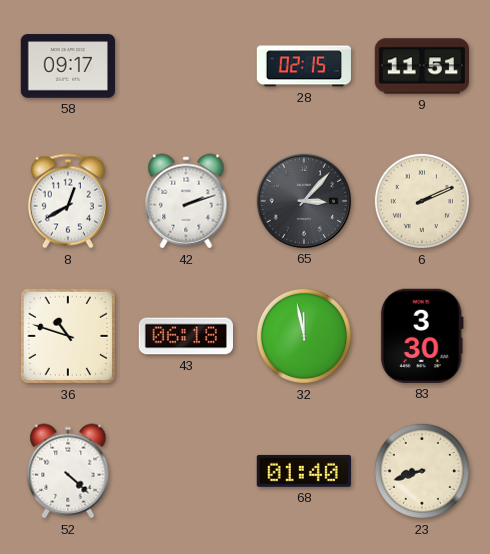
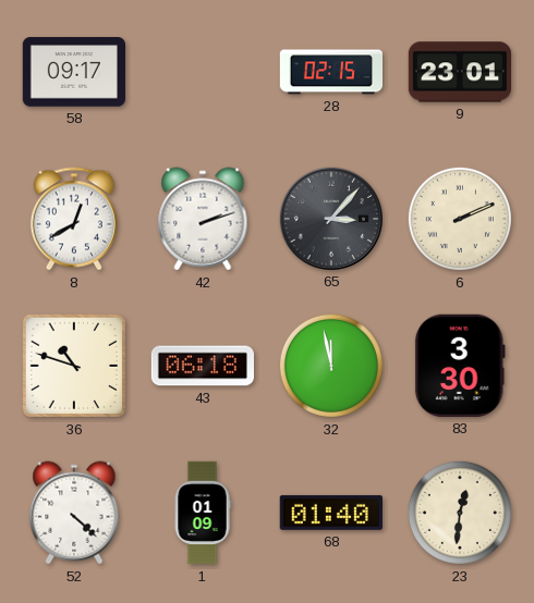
9: 11:51 -> 23:01 (459, 72)
1: none -> 01:09 (203, 513)
23: 8:42 -> 12:31 (460, 513)
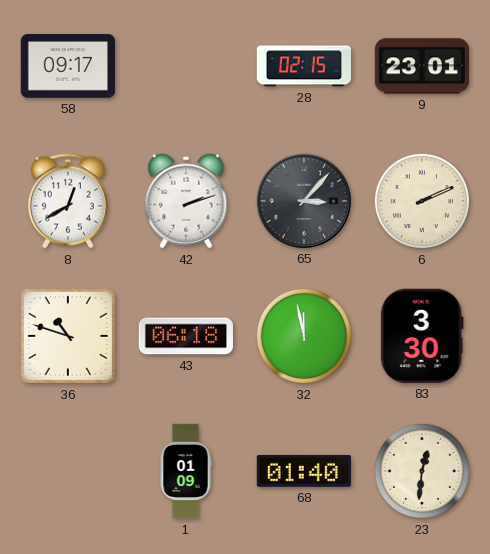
52: 4:22 -> none (74, 513)
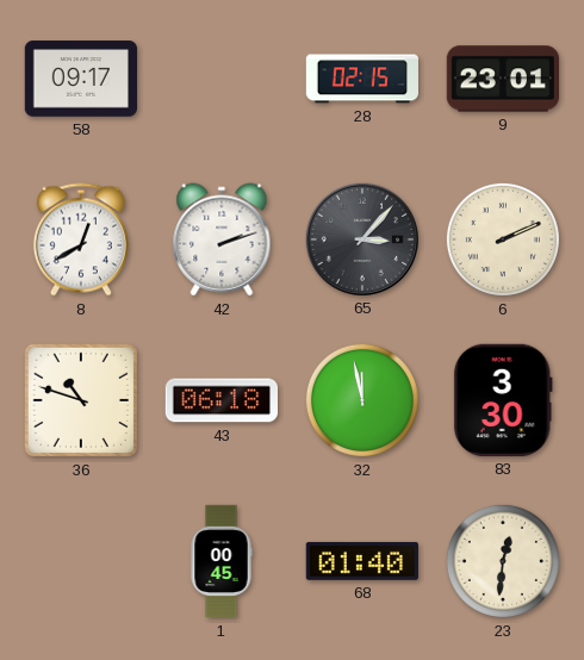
1: 01:09 -> 00:45 (222, 561)
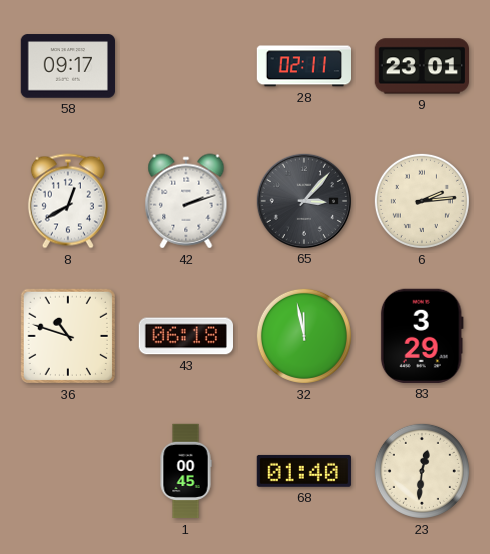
28: 02:15 -> 02:11 (303, 66)
6: 2:11 -> 2:14 (422, 201)
83: 3:30 -> 3:29 (422, 336)
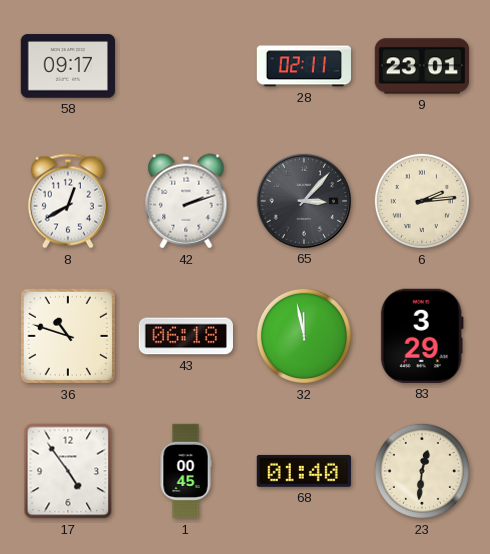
17: none -> 4:54 (68, 471)
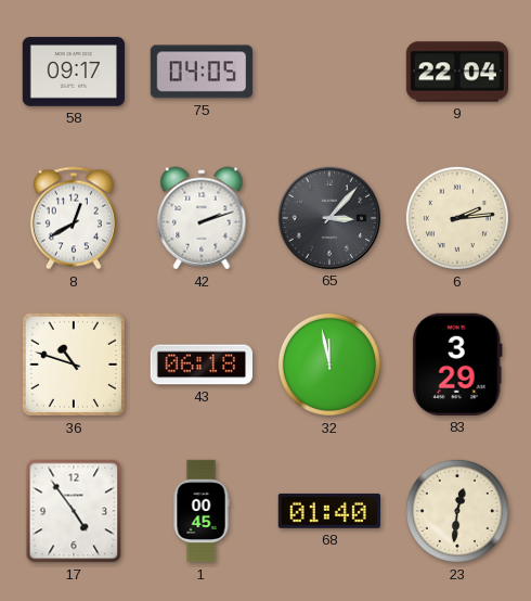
75: none -> 04:05 (200, 72)
28: 02:11 -> none (303, 66)
9: 23:01 -> 22:04 (456, 72)
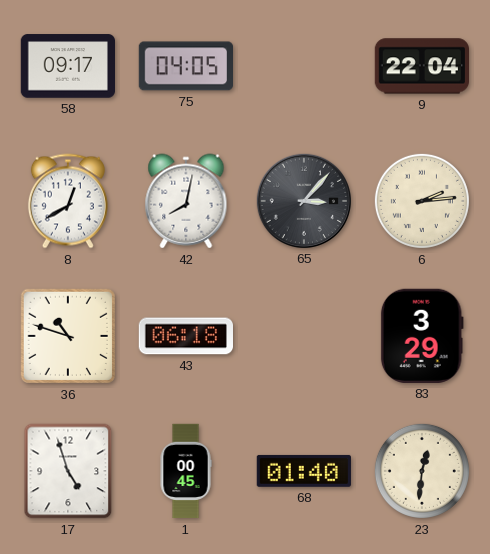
42: 2:12 -> 8:02 (186, 201)
32: 11:58 -> none (329, 365)
17: 4:54 -> 4:57 (68, 471)
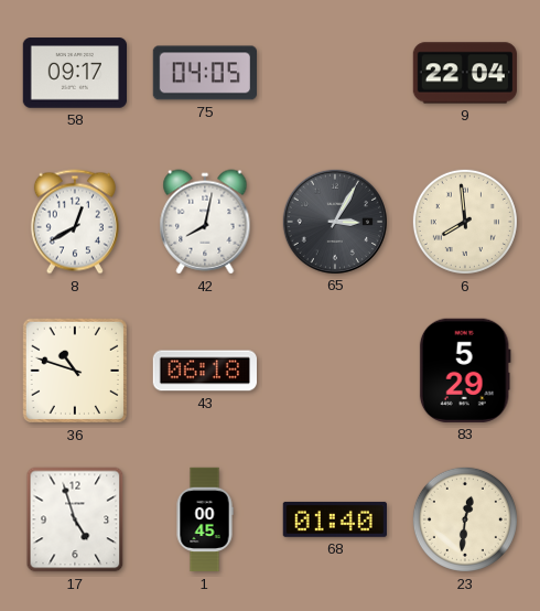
65: 3:07 -> 3:05 (334, 221)
6: 2:14 -> 7:59 (465, 222)
83: 3:29 -> 5:29 (465, 371)
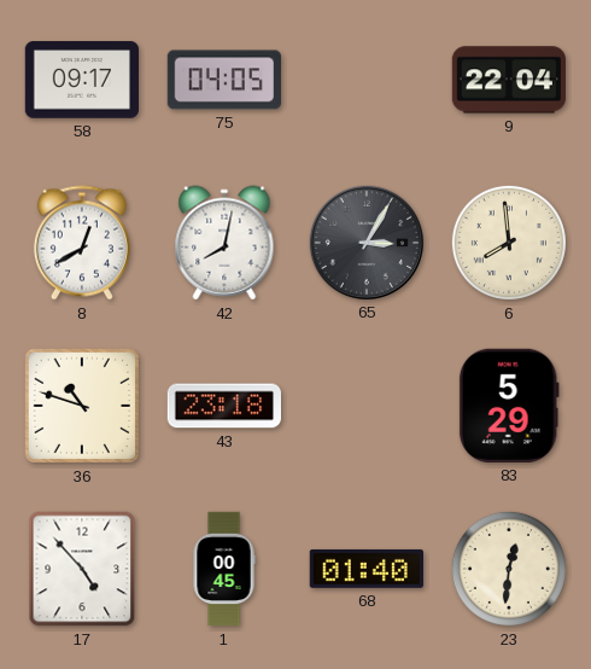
43: 06:18 -> 23:18 (223, 406)
17: 4:57 -> 4:53 (82, 569)
